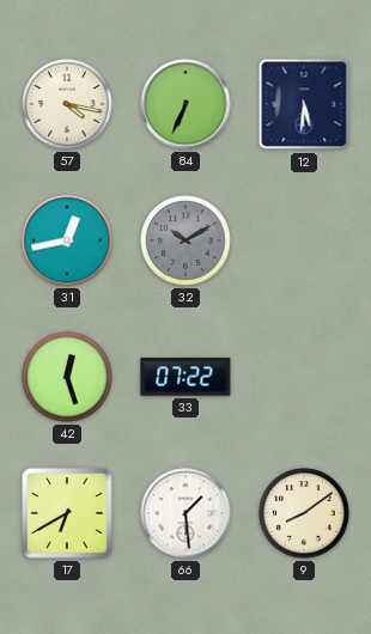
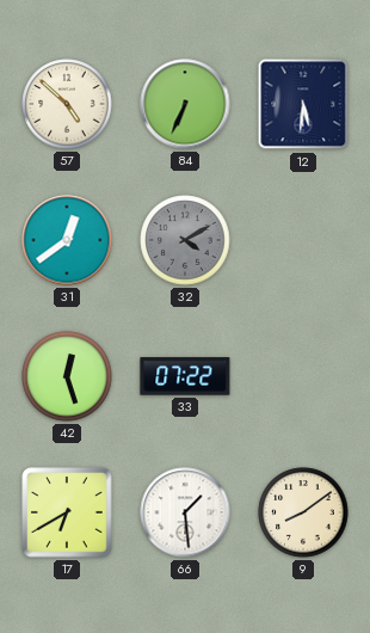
57: 4:17 -> 4:52 (67, 104)
31: 12:43 -> 12:39 (67, 240)
32: 10:10 -> 4:10 (185, 240)
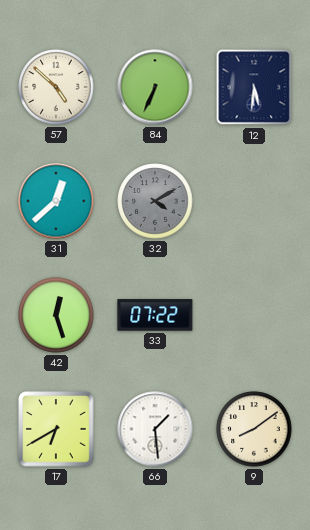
31: 12:39 -> 12:38 (56, 201)
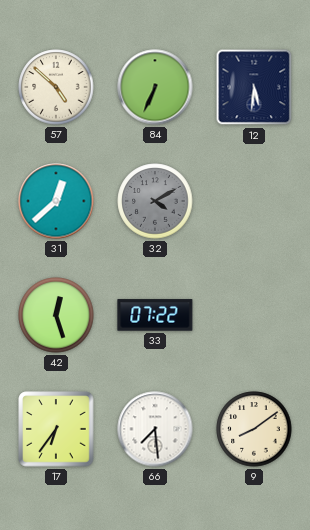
17: 6:40 -> 6:36 (56, 429)
66: 1:29 -> 7:29 (155, 429)
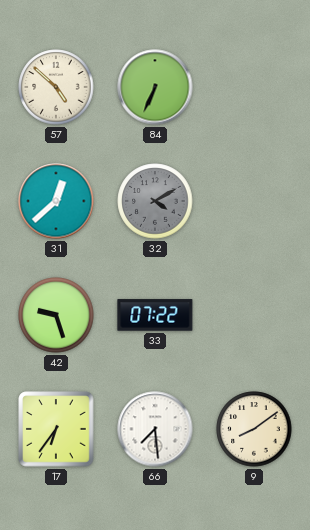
12: 5:31 -> none (254, 87)
42: 12:27 -> 9:27 (56, 315)
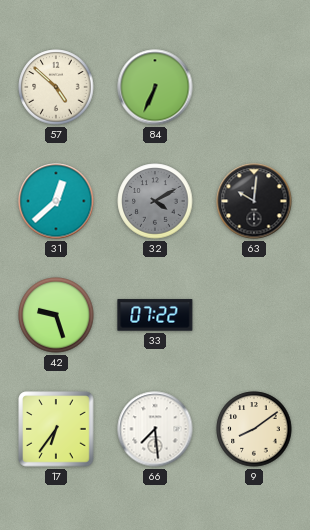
63: none -> 10:01 (254, 201)
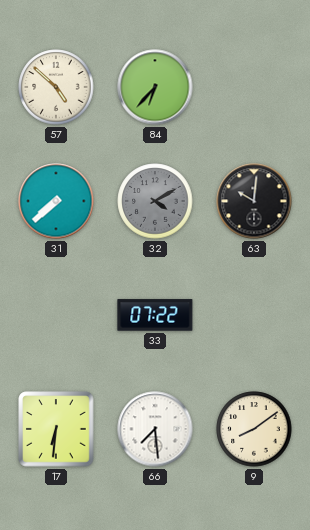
84: 6:34 -> 6:37 (155, 87)
31: 12:38 -> 7:38 (56, 201)
42: 9:27 -> none (56, 315)
17: 6:36 -> 6:31 (56, 429)
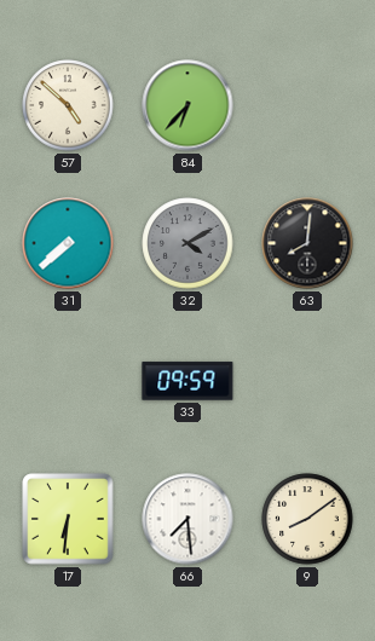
63: 10:01 -> 8:01 (307, 243)
33: 07:22 -> 09:59 (187, 381)
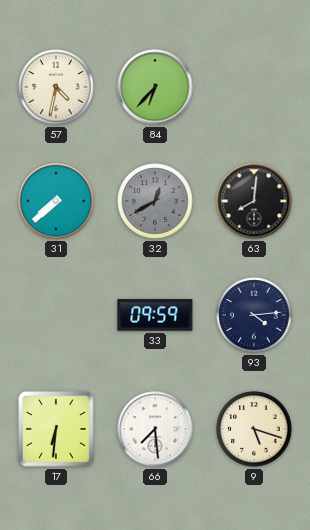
57: 4:52 -> 4:32 (56, 87)
32: 4:10 -> 12:40 (155, 201)
93: none -> 4:14 (254, 315)
9: 8:09 -> 5:18 (254, 429)
